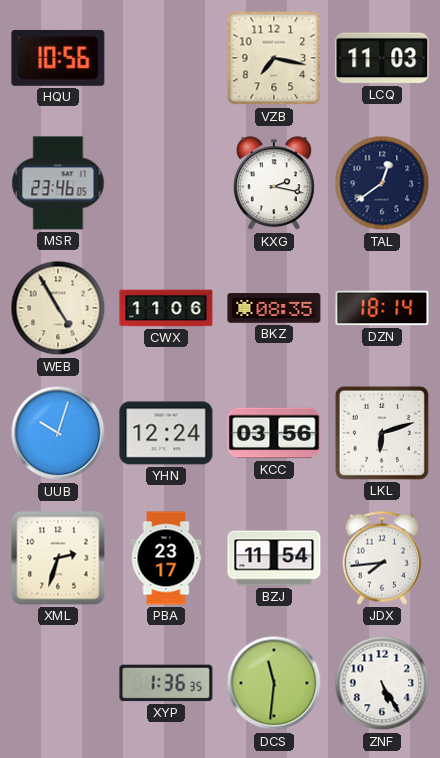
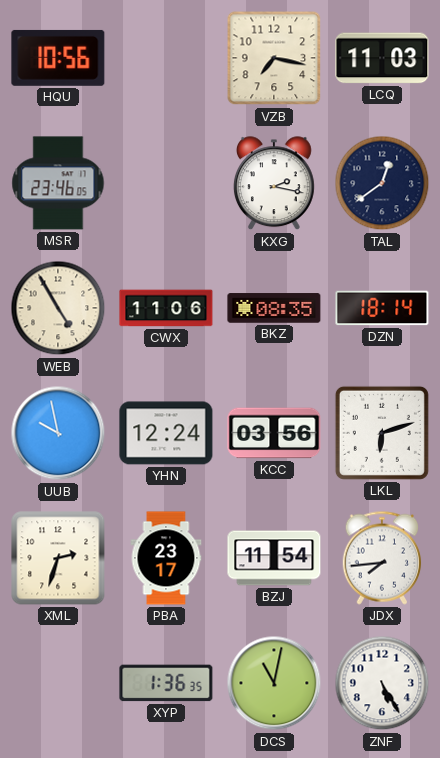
UUB: 10:03 -> 9:58 (58, 433)
DCS: 11:31 -> 11:02 (274, 683)
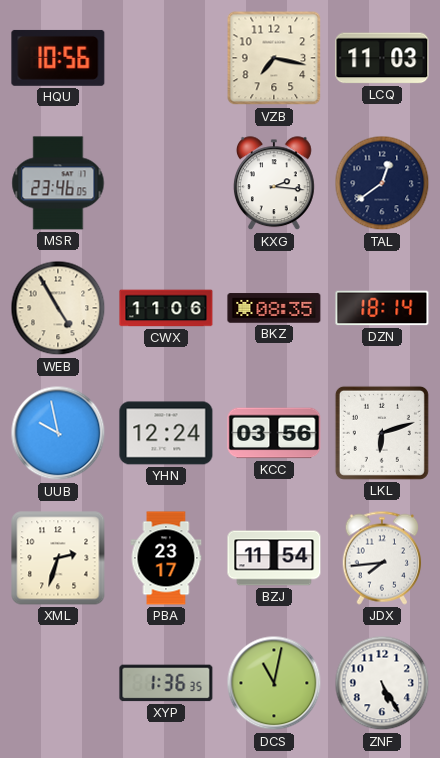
KXG: 2:17 -> 2:16 (274, 184)
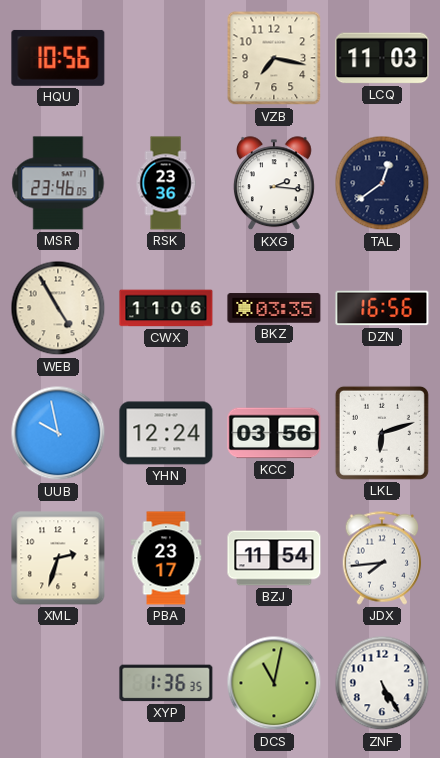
RSK: none -> 23:36 (166, 183)
BKZ: 08:35 -> 03:35 (274, 308)
DZN: 18:14 -> 16:56 (382, 308)
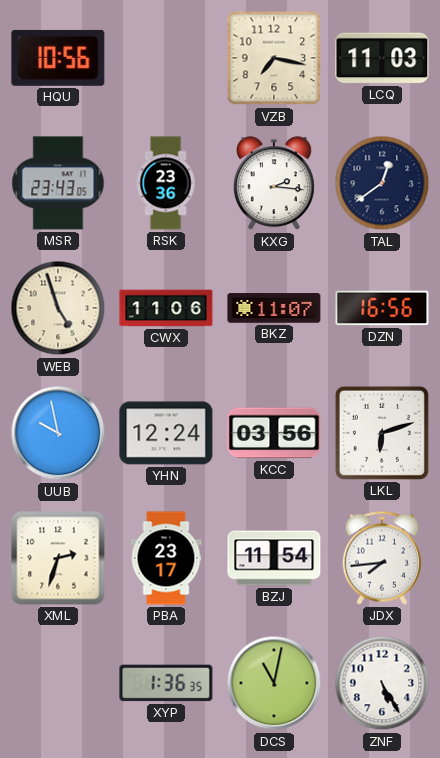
MSR: 23:46 -> 23:43 (58, 183)
WEB: 4:55 -> 4:57 (58, 308)
BKZ: 03:35 -> 11:07 (274, 308)
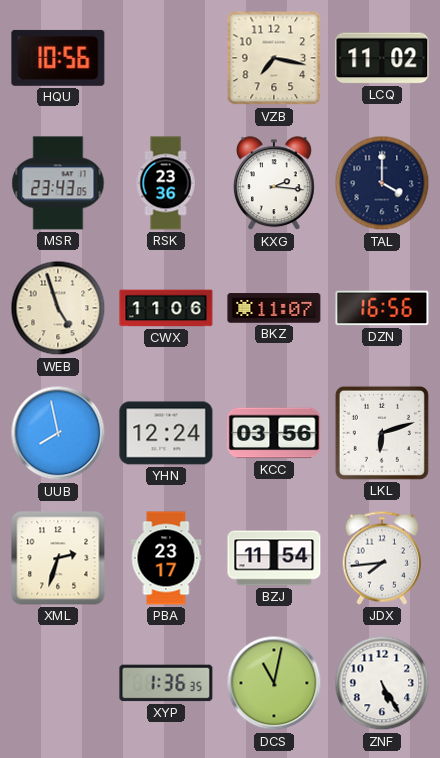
LCQ: 11:03 -> 11:02 (382, 58)
TAL: 12:39 -> 4:00 (382, 183)
UUB: 9:58 -> 7:58 (58, 433)
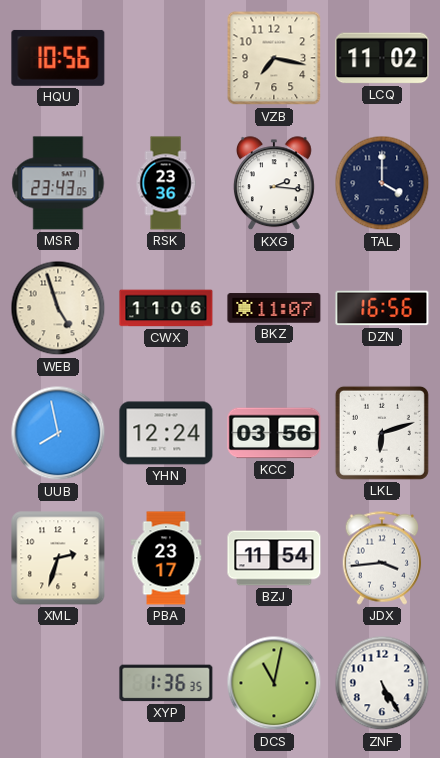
JDX: 7:44 -> 3:44 (382, 558)
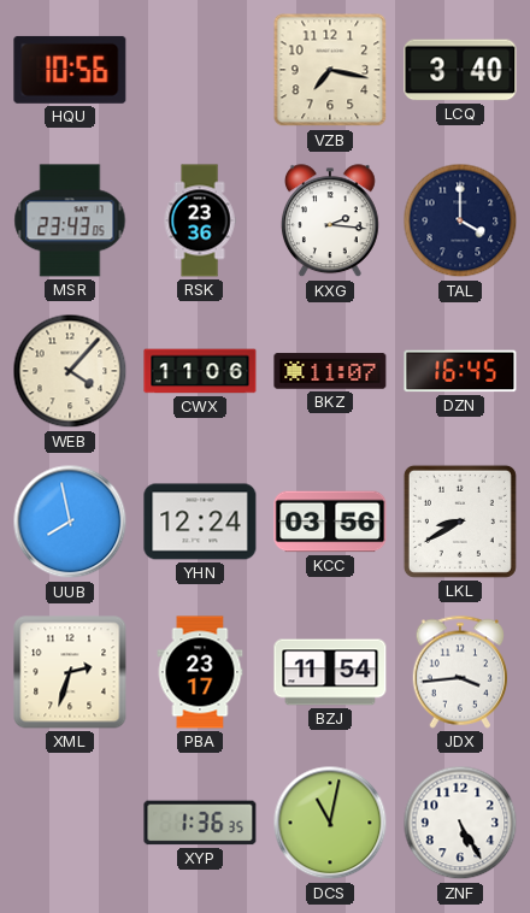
LCQ: 11:02 -> 3:40 (460, 70)
WEB: 4:57 -> 4:07 (70, 371)
DZN: 16:56 -> 16:45 (460, 371)
LKL: 6:12 -> 8:40 (460, 522)
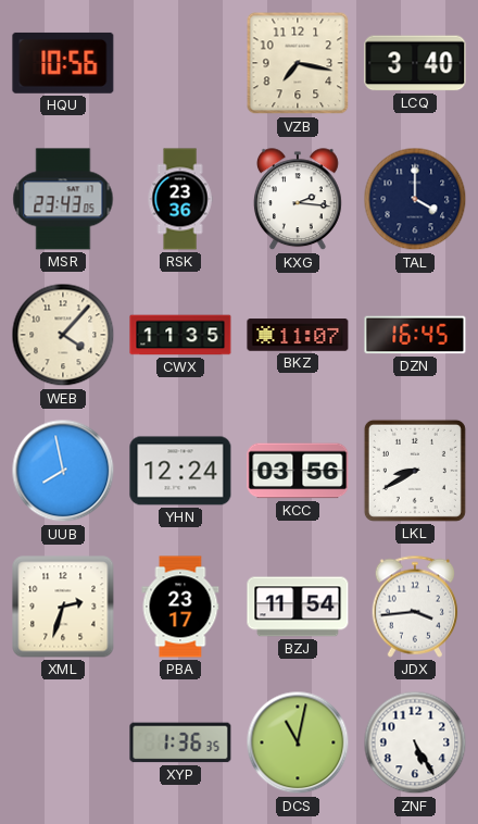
CWX: 11:06 -> 11:35 (180, 335)
